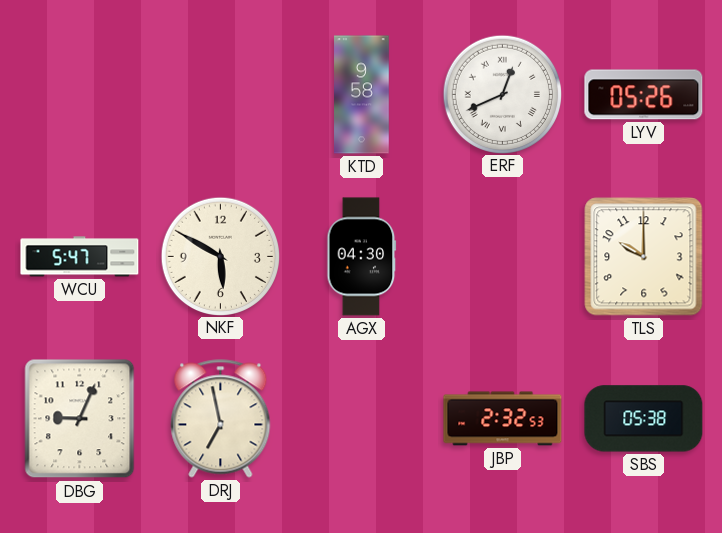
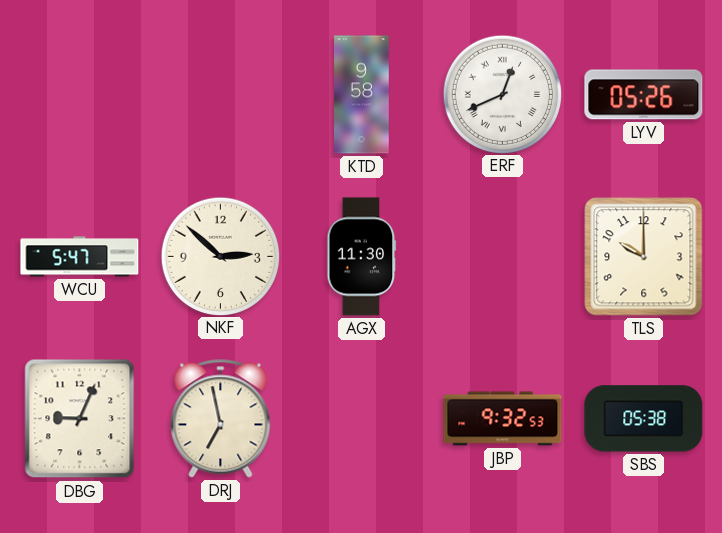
NKF: 5:50 -> 2:52 (220, 256)
AGX: 04:30 -> 11:30 (362, 257)
JBP: 2:32 -> 9:32 (503, 419)
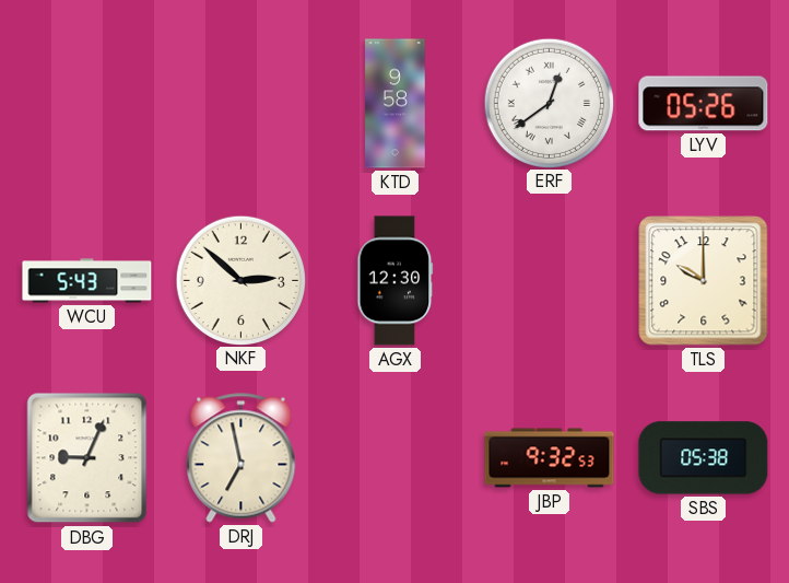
ERF: 12:41 -> 12:39 (549, 103)
WCU: 5:47 -> 5:43 (87, 281)
AGX: 11:30 -> 12:30 (396, 281)
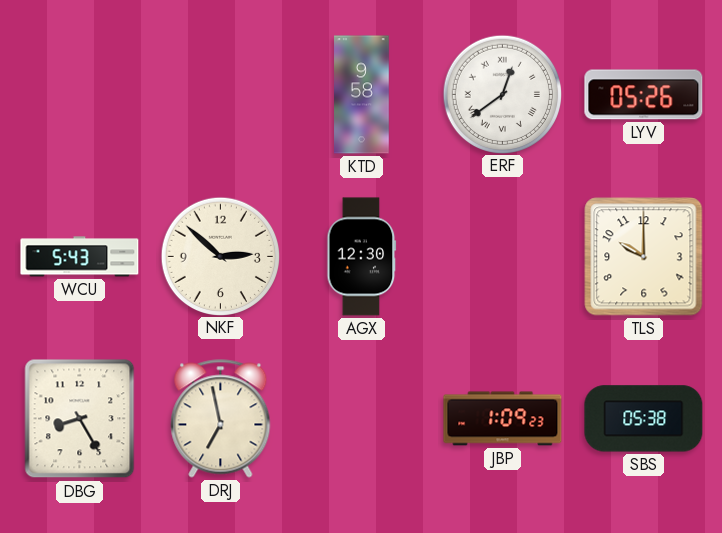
DBG: 9:04 -> 8:25 (80, 419)
JBP: 9:32 -> 1:09 (503, 419)
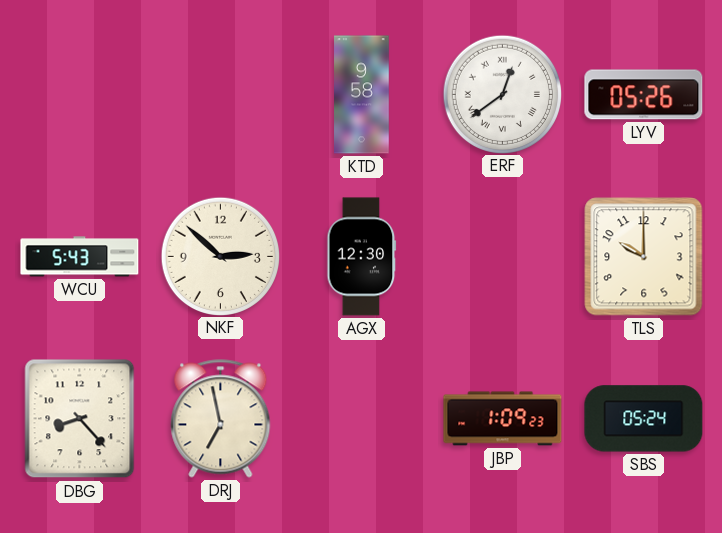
DBG: 8:25 -> 8:23 (80, 419)
SBS: 05:38 -> 05:24 (644, 419)
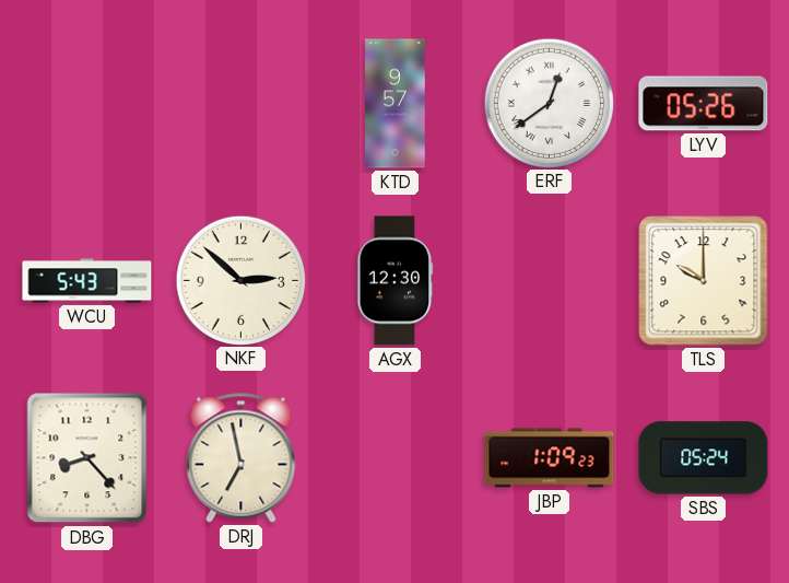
KTD: 9:58 -> 9:57 (396, 104)
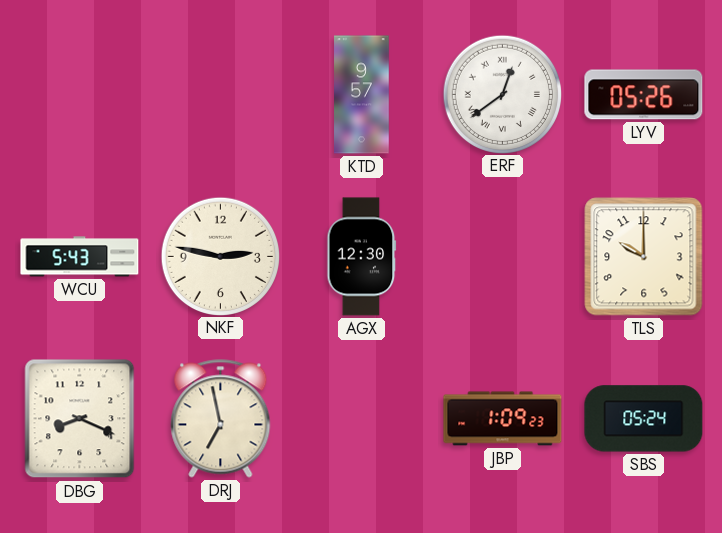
NKF: 2:52 -> 2:47 (220, 256)
DBG: 8:23 -> 8:19 (80, 419)
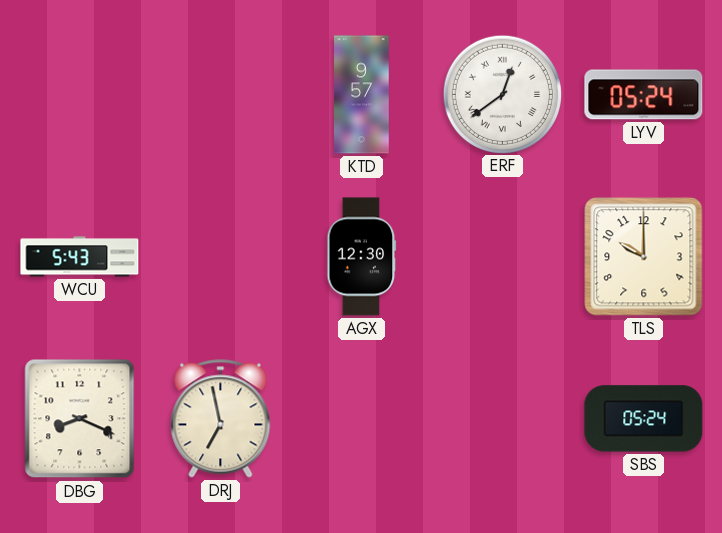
LYV: 05:26 -> 05:24 (644, 95)
NKF: 2:47 -> none (220, 256)
JBP: 1:09 -> none (503, 419)
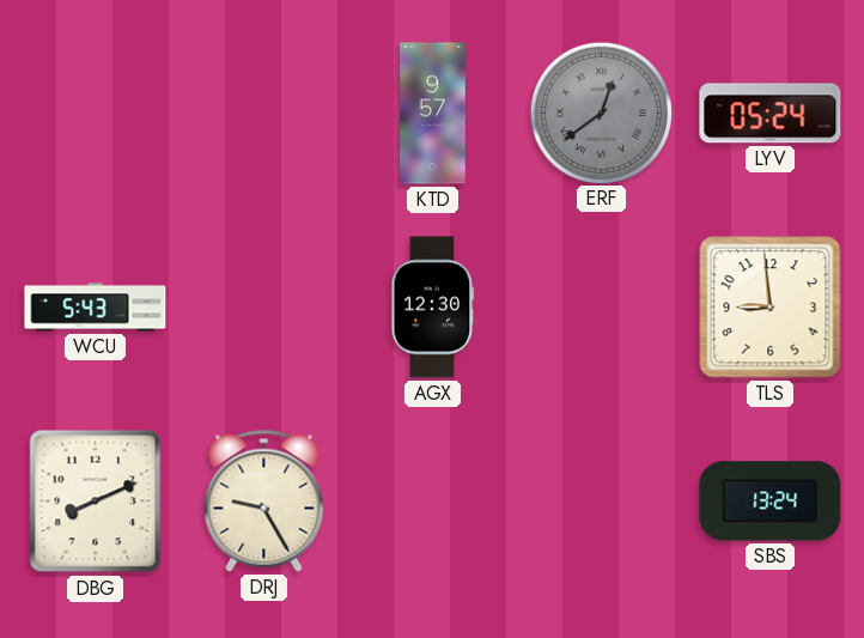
ERF dial: white -> grey (601, 113)
TLS: 10:00 -> 8:59 (771, 308)
DBG: 8:19 -> 8:11 (96, 502)
DRJ: 6:58 -> 9:25 (264, 502)
SBS: 05:24 -> 13:24 (771, 502)
